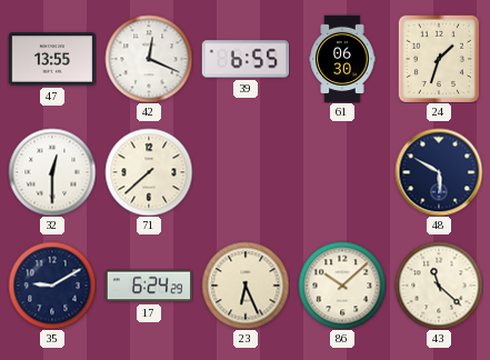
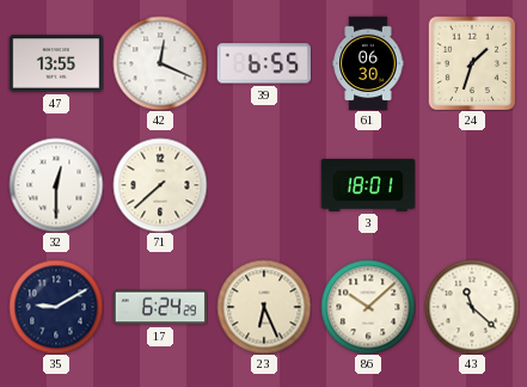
3: none -> 18:01 (368, 185)
48: 5:50 -> none (439, 172)
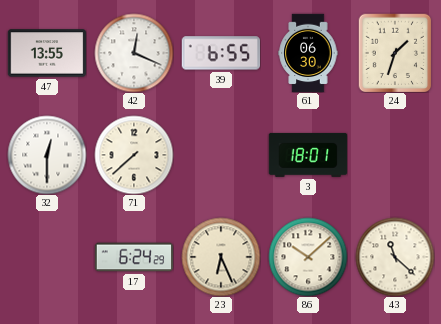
35: 9:10 -> none (56, 307)
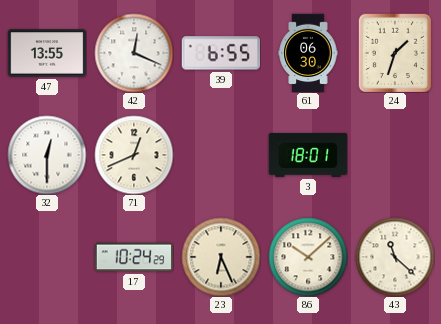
71: 7:38 -> 12:41 (134, 155)
17: 6:24 -> 10:24 (134, 257)
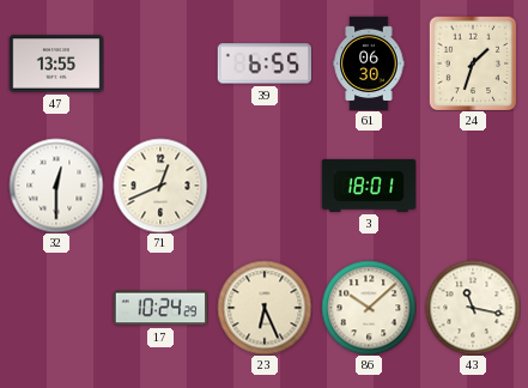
42: 12:19 -> none (134, 53)
43: 11:22 -> 11:17 (473, 308)
